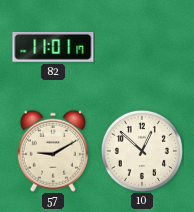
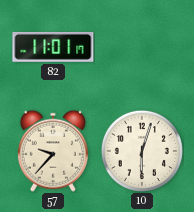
57: 9:10 -> 9:37 (53, 151)
10: 12:52 -> 6:03 (142, 151)
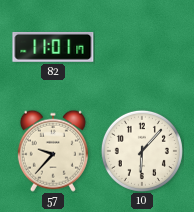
10: 6:03 -> 6:07 (142, 151)
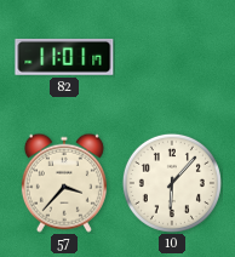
57: 9:37 -> 3:37 (64, 183)
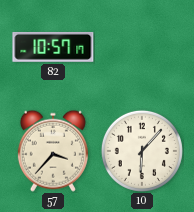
82: 11:01 -> 10:57 (53, 47)
